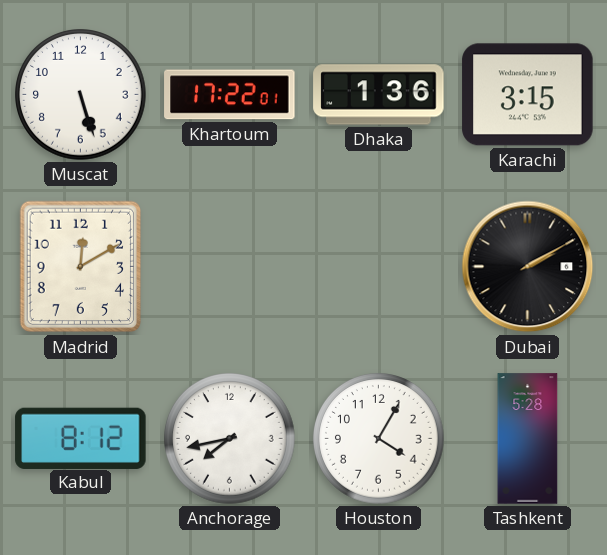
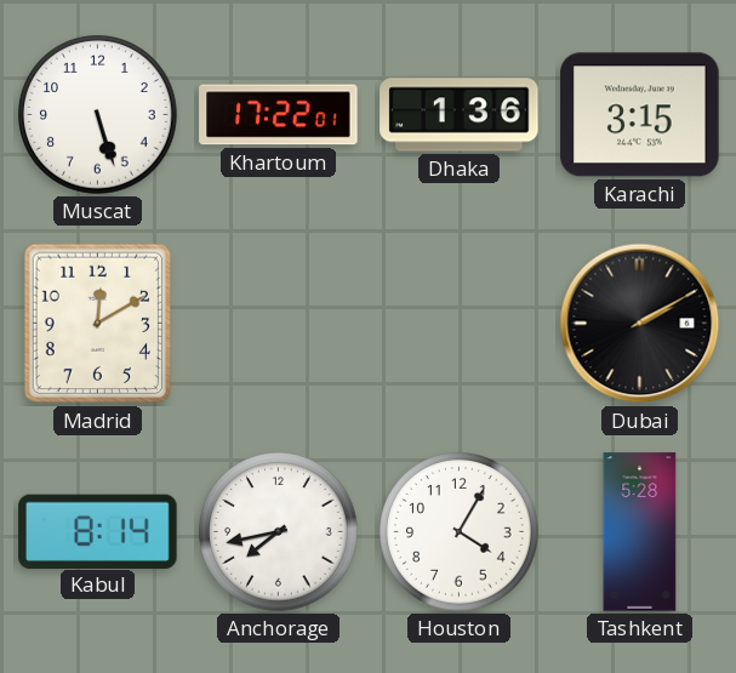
Kabul: 8:12 -> 8:14 (98, 531)
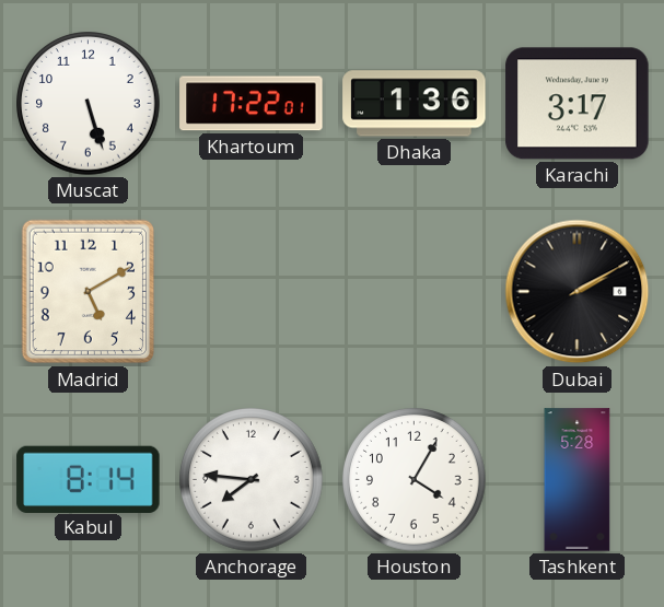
Karachi: 3:15 -> 3:17 (578, 104)
Madrid: 12:10 -> 5:10 (89, 292)
Anchorage: 7:43 -> 7:46 (252, 480)
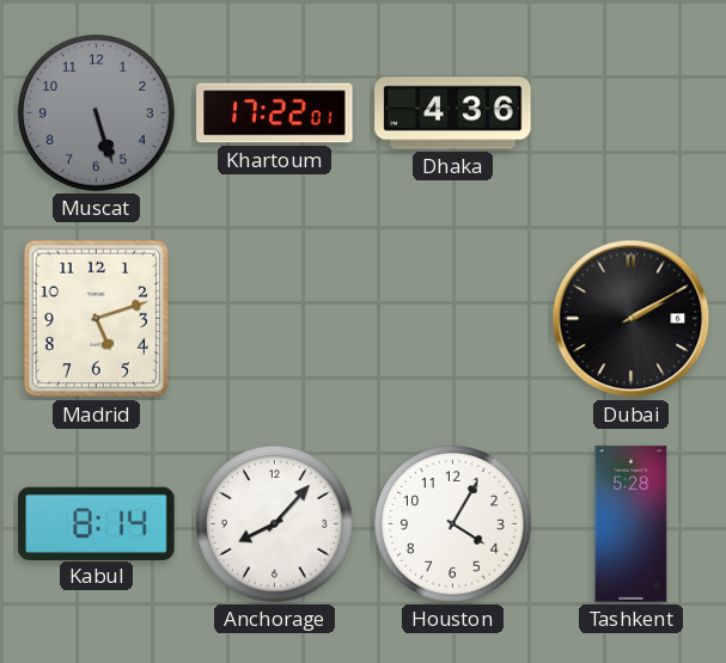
Muscat dial: white -> grey (97, 113)
Dhaka: 1:36 -> 4:36 (453, 113)
Karachi: 3:17 -> none (578, 104)
Madrid: 5:10 -> 5:12 (97, 319)
Anchorage: 7:46 -> 8:07 (275, 524)
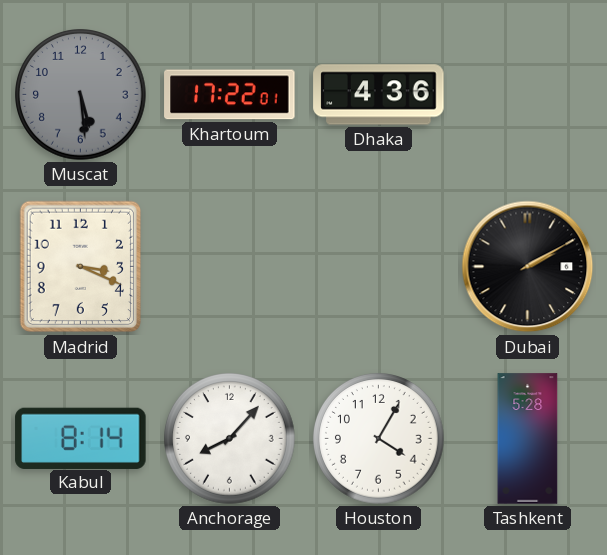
Muscat: 5:27 -> 5:29 (81, 95)
Madrid: 5:12 -> 3:19 (81, 267)
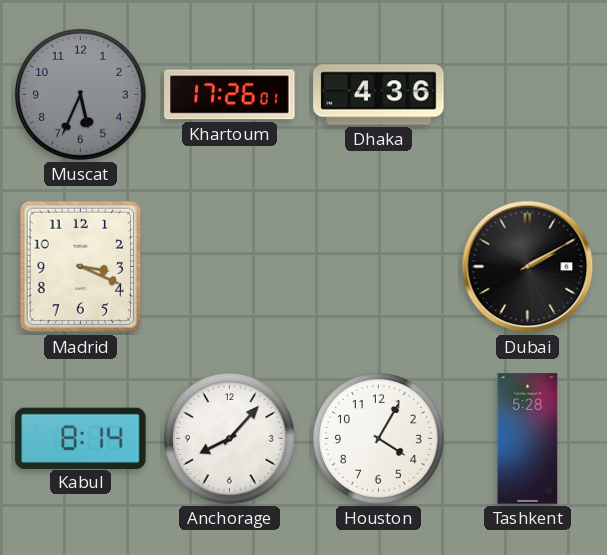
Muscat: 5:29 -> 5:34 (81, 95)
Khartoum: 17:22 -> 17:26 (230, 95)
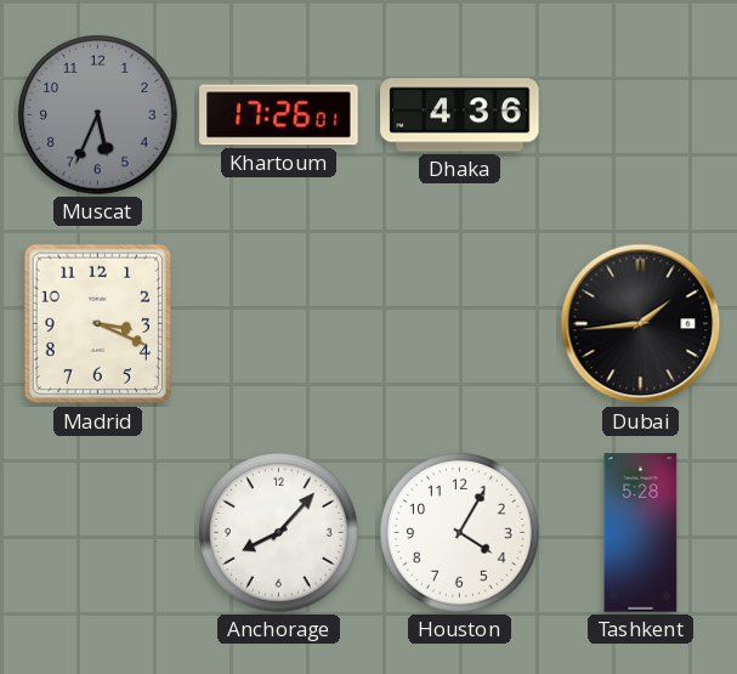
Dubai: 2:10 -> 1:44 (641, 324)
Kabul: 8:14 -> none (81, 438)
